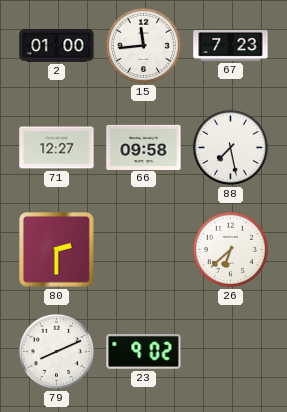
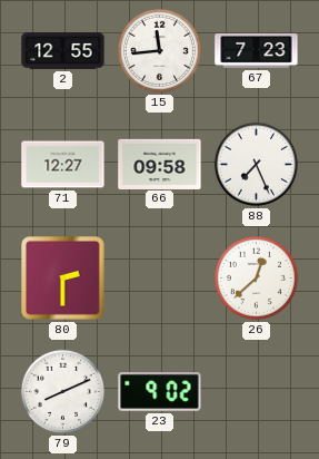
2: 01:00 -> 12:55 (63, 51)
88: 7:28 -> 7:26 (256, 164)
26: 6:38 -> 12:38 (256, 277)
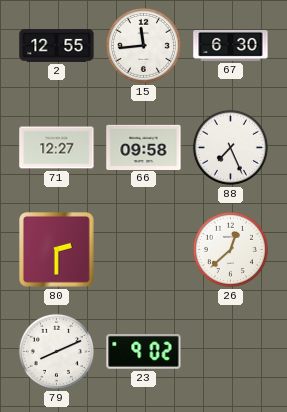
67: 7:23 -> 6:30 (231, 46)
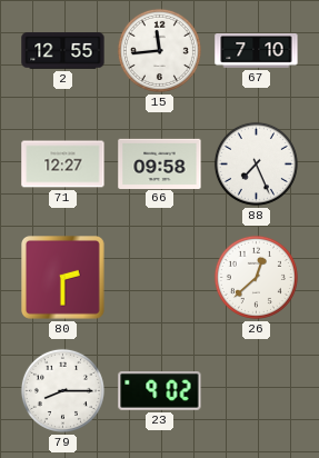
67: 6:30 -> 7:10 (257, 51)
79: 8:11 -> 8:15 (62, 390)
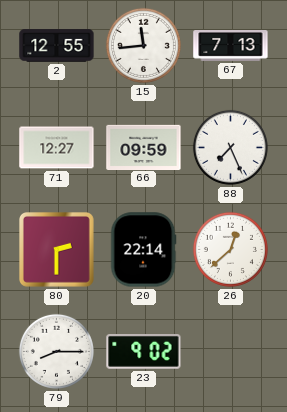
67: 7:10 -> 7:13 (231, 46)
66: 09:58 -> 09:59 (144, 147)
20: none -> 22:14 (143, 250)
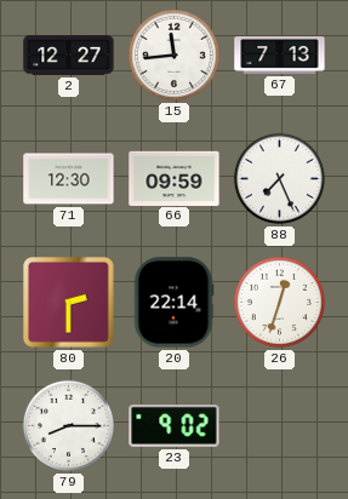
2: 12:55 -> 12:27 (69, 56)
71: 12:27 -> 12:30 (69, 179)
26: 12:38 -> 12:33 (279, 302)
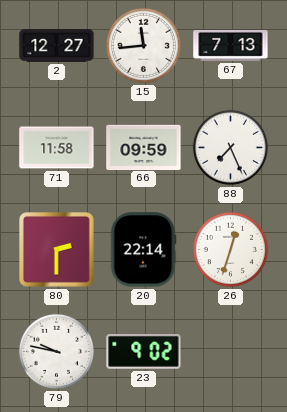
71: 12:30 -> 11:58 (57, 148)
79: 8:15 -> 9:47 (56, 351)
